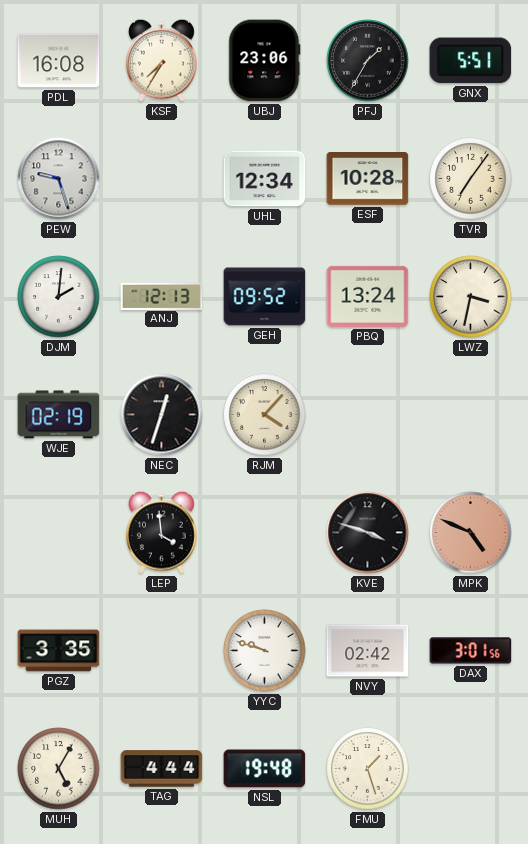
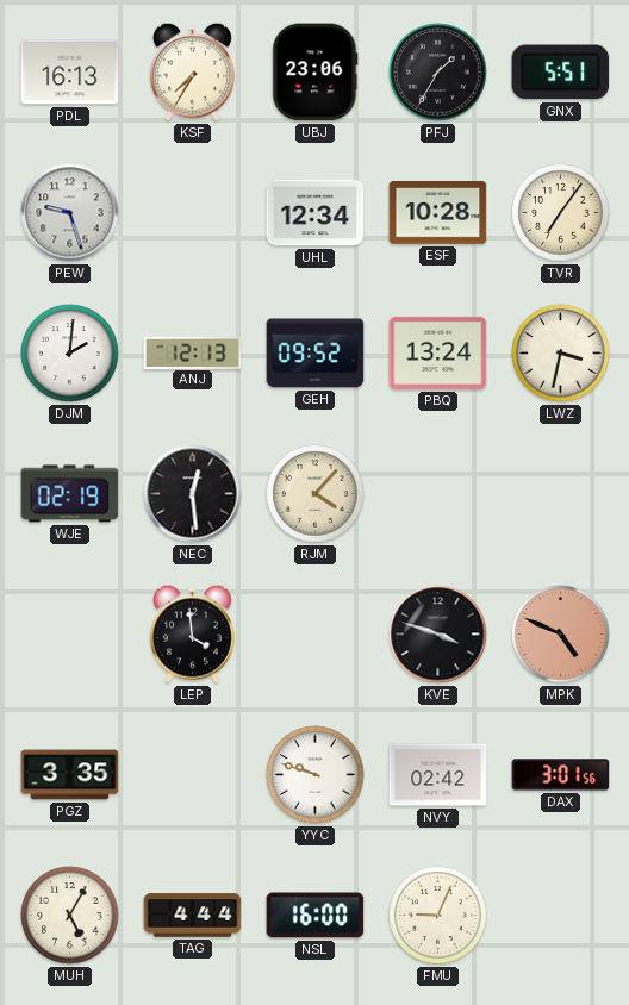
PDL: 16:08 -> 16:13 (70, 73)
NEC: 12:33 -> 12:29 (193, 494)
NSL: 19:48 -> 16:00 (316, 916)
FMU: 1:27 -> 9:04 (438, 916)
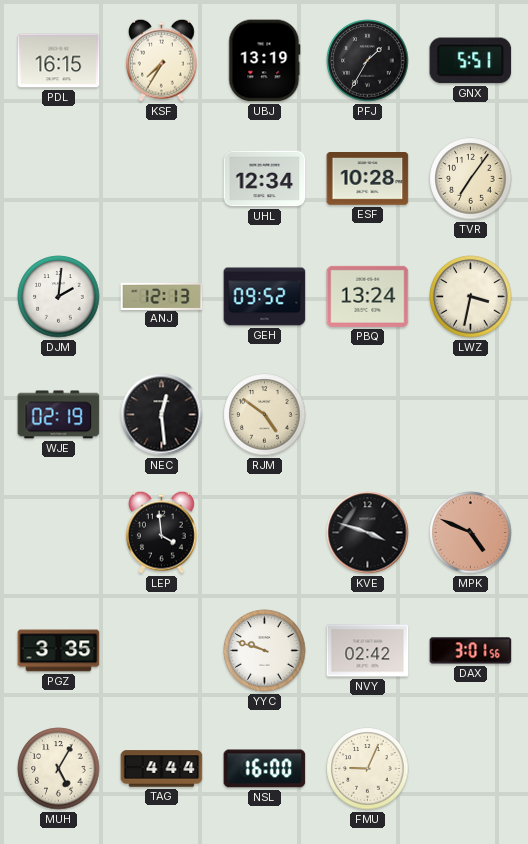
PDL: 16:13 -> 16:15 (59, 61)
UBJ: 23:06 -> 13:19 (265, 61)
PEW: 9:27 -> none (70, 213)
RJM: 4:07 -> 4:51 (265, 415)
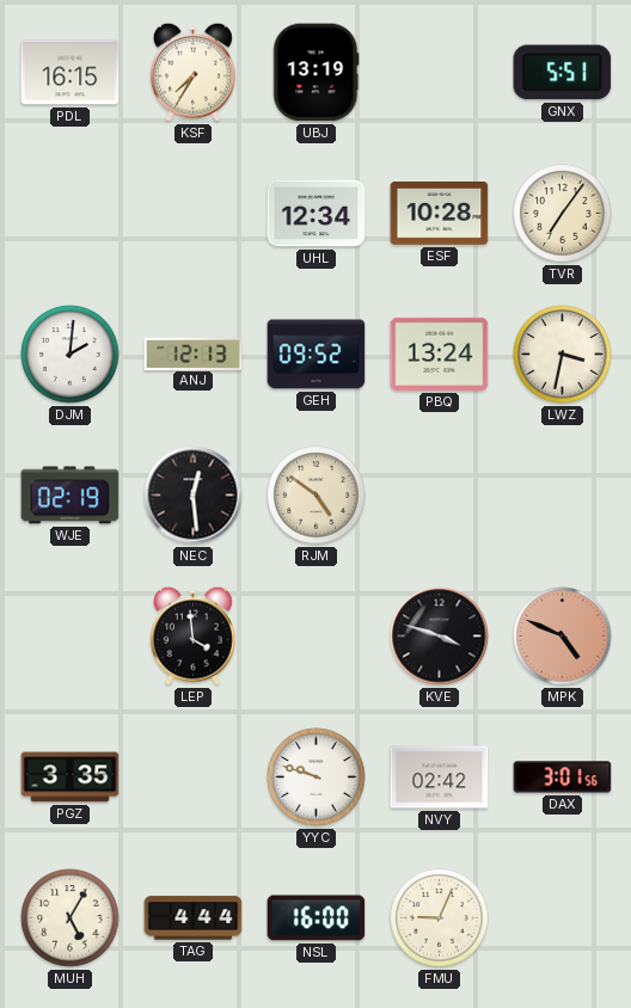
PFJ: 1:35 -> none (368, 61)
